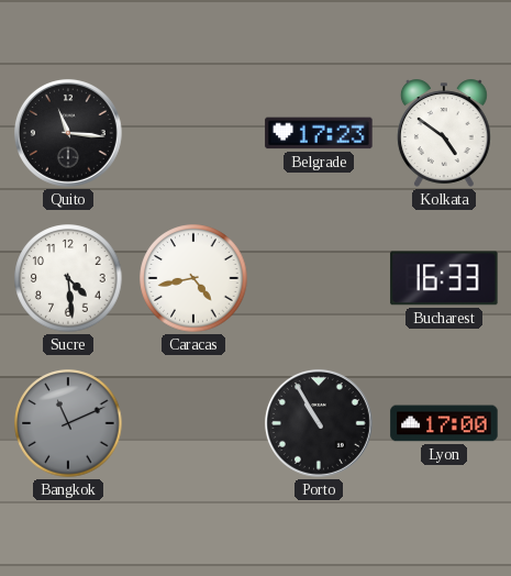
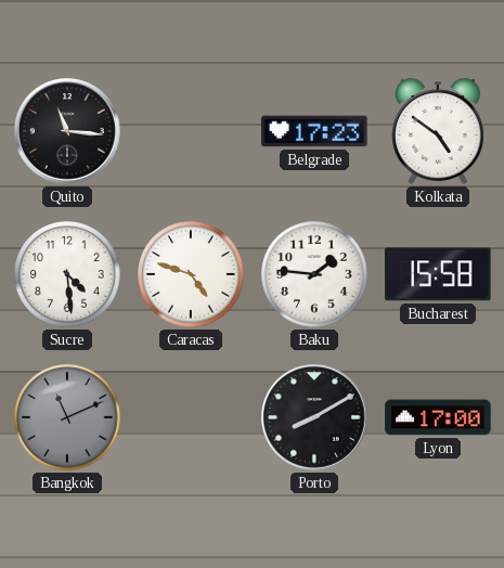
Caracas: 4:43 -> 4:48 (191, 274)
Baku: none -> 1:46 (314, 274)
Bucharest: 16:33 -> 15:58 (438, 274)
Porto: 10:55 -> 8:10 (314, 417)
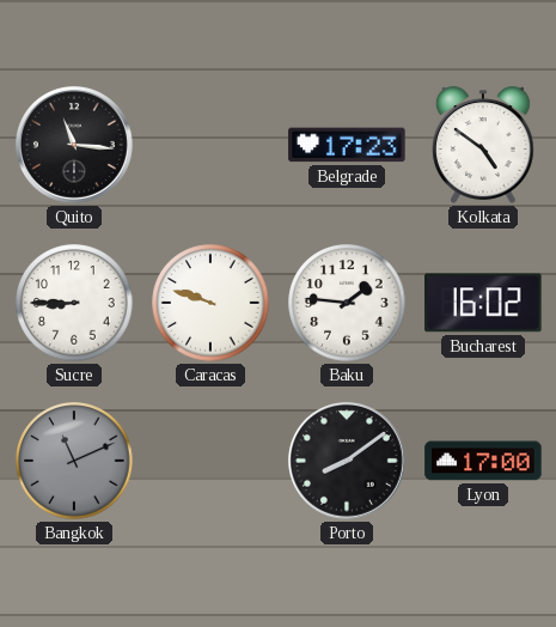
Sucre: 4:29 -> 8:45 (74, 303)
Caracas: 4:48 -> 9:48 (210, 303)
Bucharest: 15:58 -> 16:02 (483, 303)
Porto: 8:10 -> 8:09 (347, 461)
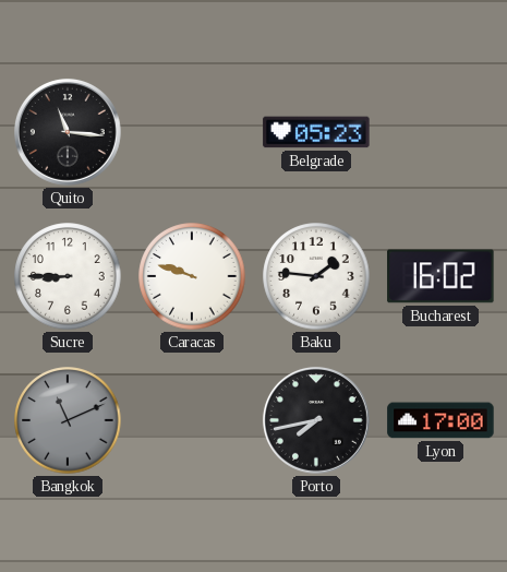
Belgrade: 17:23 -> 05:23 (316, 132)
Kolkata: 4:51 -> none (483, 145)
Porto: 8:09 -> 7:43 (316, 420)
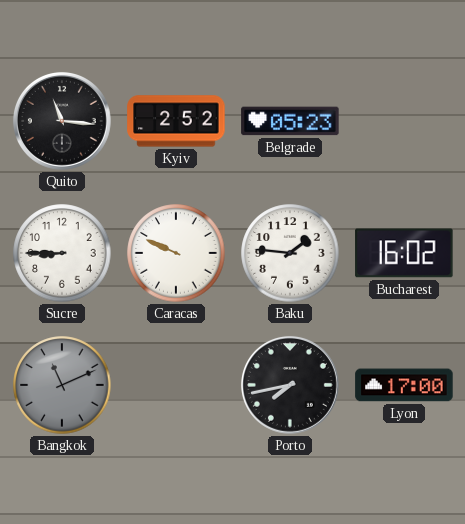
Kyiv: none -> 2:52 (176, 121)
Caracas: 9:48 -> 9:49 (176, 253)
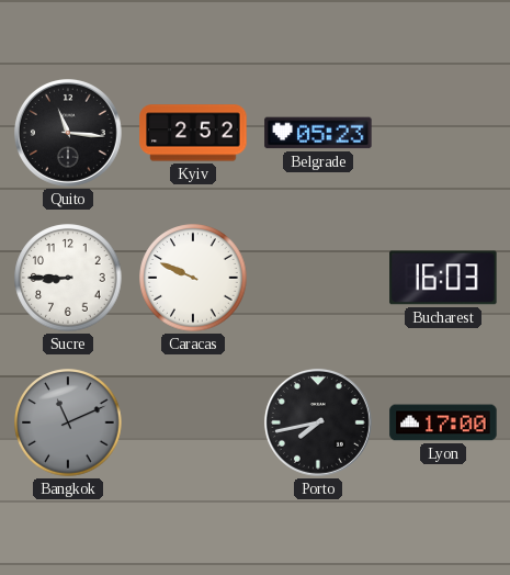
Baku: 1:46 -> none (290, 253)
Bucharest: 16:02 -> 16:03 (443, 278)
